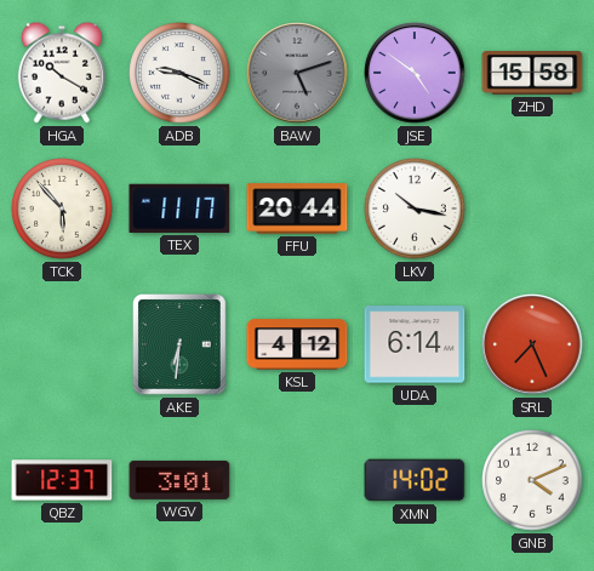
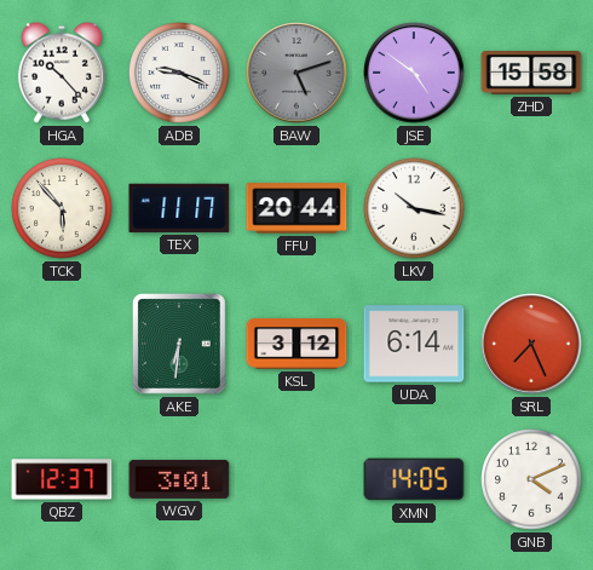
HGA: 10:20 -> 10:23 (62, 73)
KSL: 4:12 -> 3:12 (296, 344)
XMN: 14:02 -> 14:05 (414, 479)
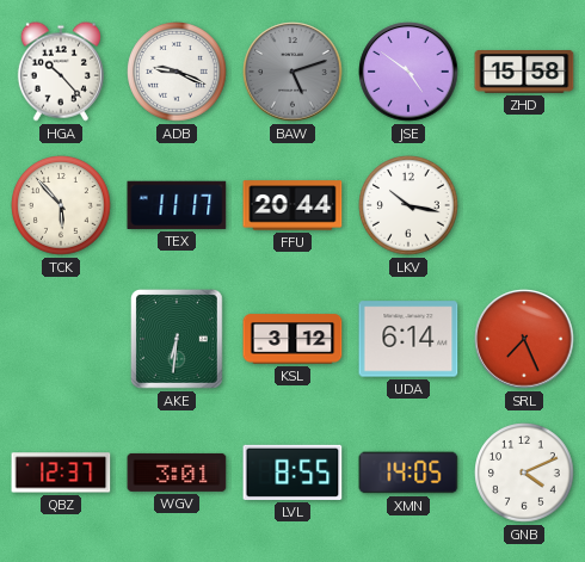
LVL: none -> 8:55 (292, 473)
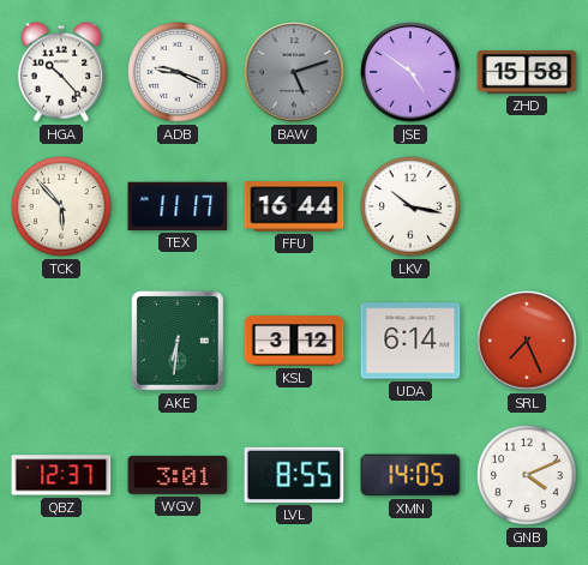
FFU: 20:44 -> 16:44 (294, 206)
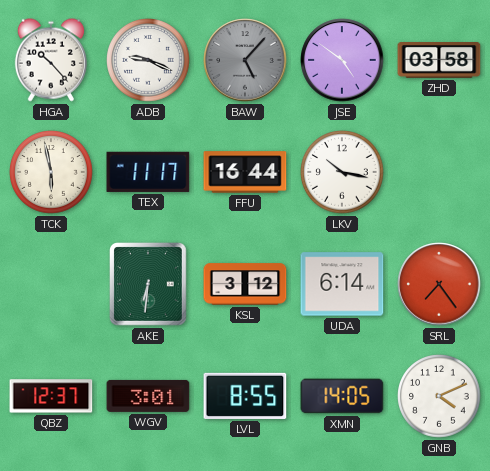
BAW: 5:12 -> 5:07 (245, 60)
ZHD: 15:58 -> 03:58 (439, 61)
TCK: 5:53 -> 5:58 (51, 172)
SRL: 7:26 -> 7:24 (439, 284)
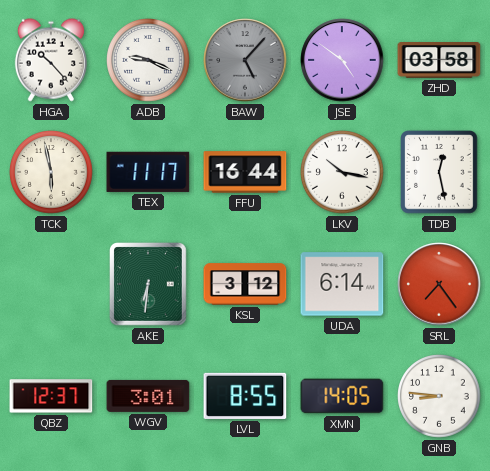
TDB: none -> 12:28 (440, 172)
GNB: 4:11 -> 8:46 (439, 396)
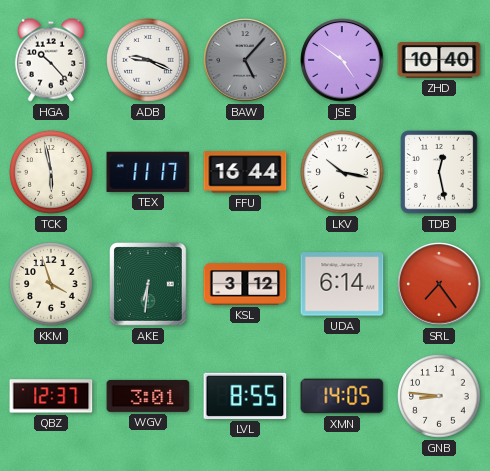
ZHD: 03:58 -> 10:40 (439, 61)
KKM: none -> 3:57 (51, 284)
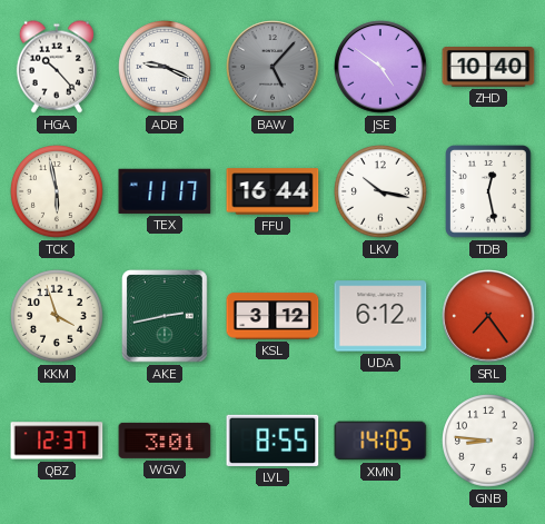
AKE: 6:31 -> 2:43 (166, 316)
UDA: 6:14 -> 6:12 (380, 316)
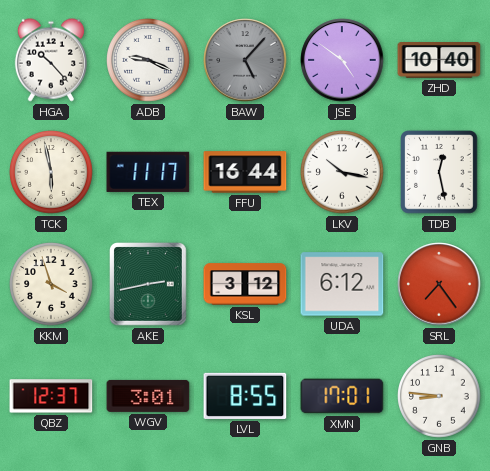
XMN: 14:05 -> 17:01 (342, 396)
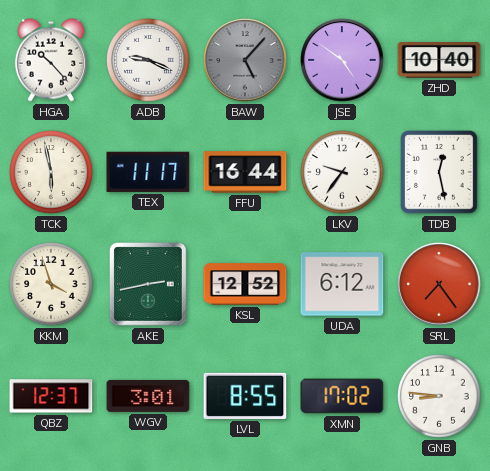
LKV: 10:17 -> 9:36 (342, 172)
KSL: 3:12 -> 12:52 (245, 284)
XMN: 17:01 -> 17:02 (342, 396)
